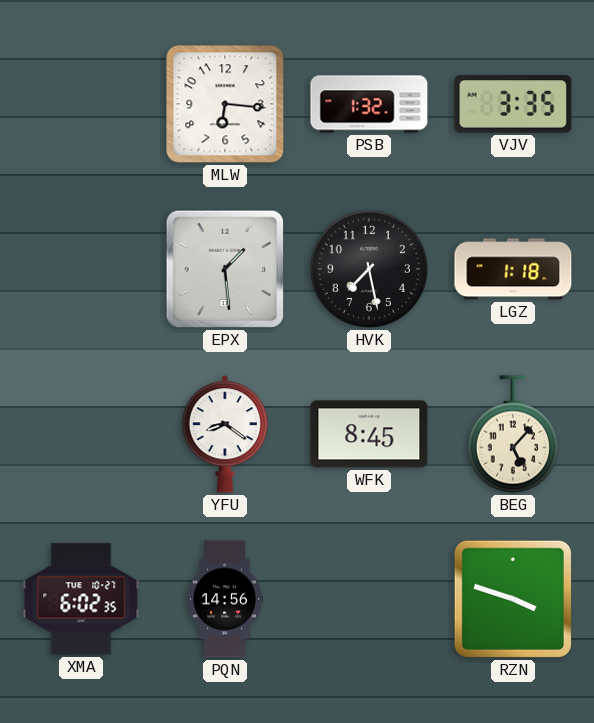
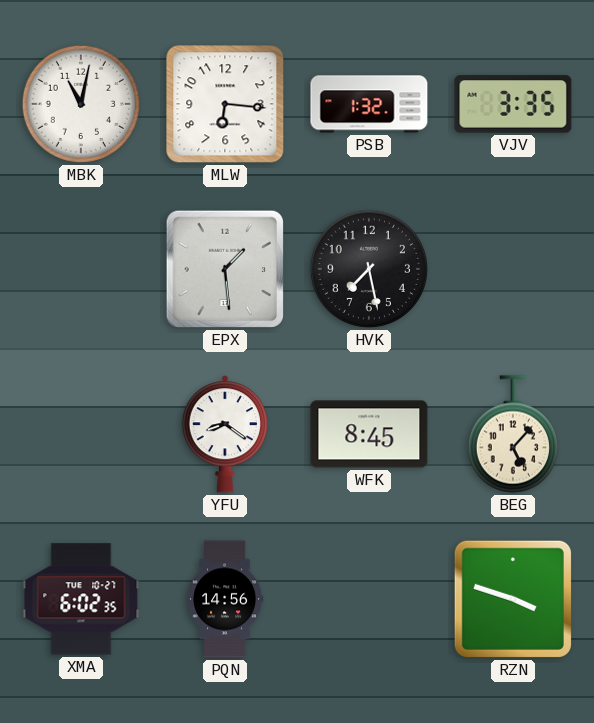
MBK: none -> 11:02 (81, 104)
LGZ: 1:18 -> none (513, 269)
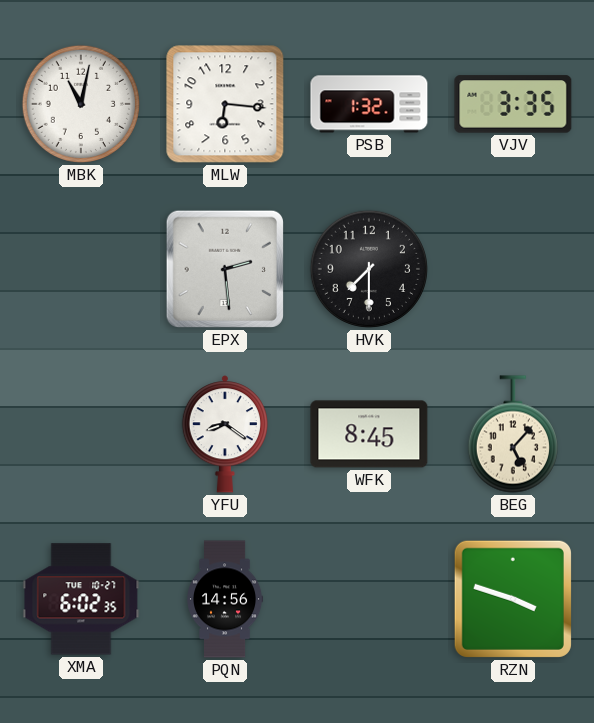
EPX: 1:29 -> 2:29 (225, 269)
HVK: 7:28 -> 7:30 (369, 269)
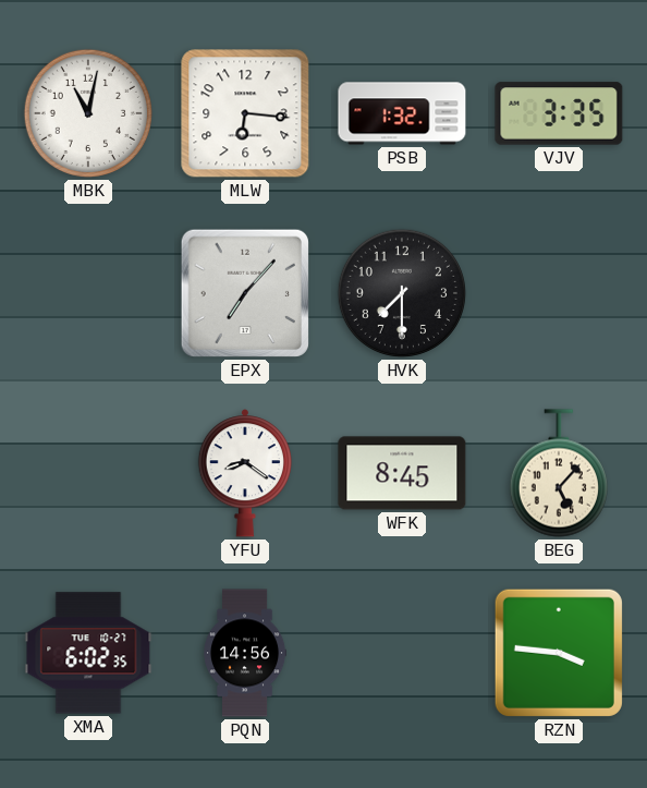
EPX: 2:29 -> 7:07 (245, 293)
RZN: 3:48 -> 3:46 (559, 653)
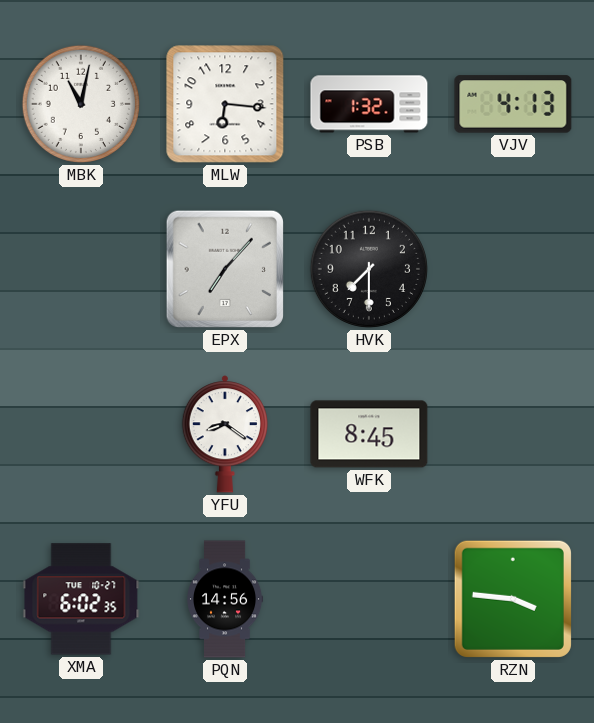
VJV: 3:35 -> 4:13 (513, 104)
BEG: 5:07 -> none (559, 473)
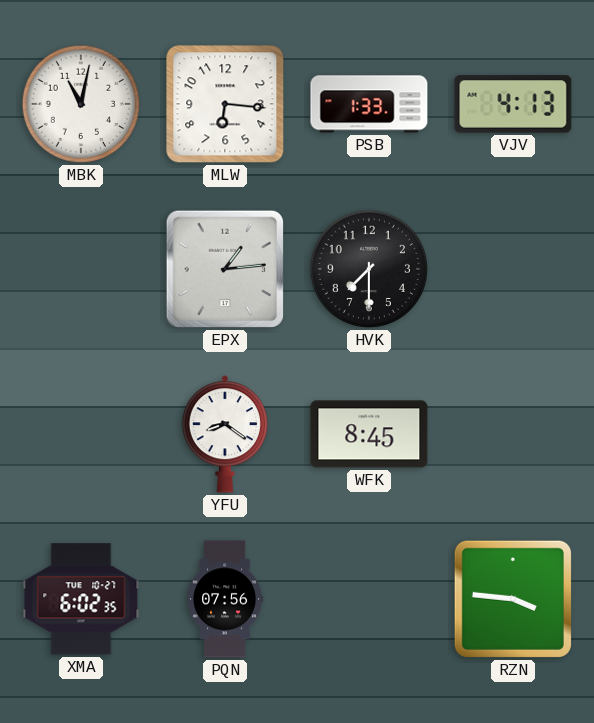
PSB: 1:32 -> 1:33 (369, 104)
EPX: 7:07 -> 1:14 (225, 269)
PQN: 14:56 -> 07:56 (226, 599)
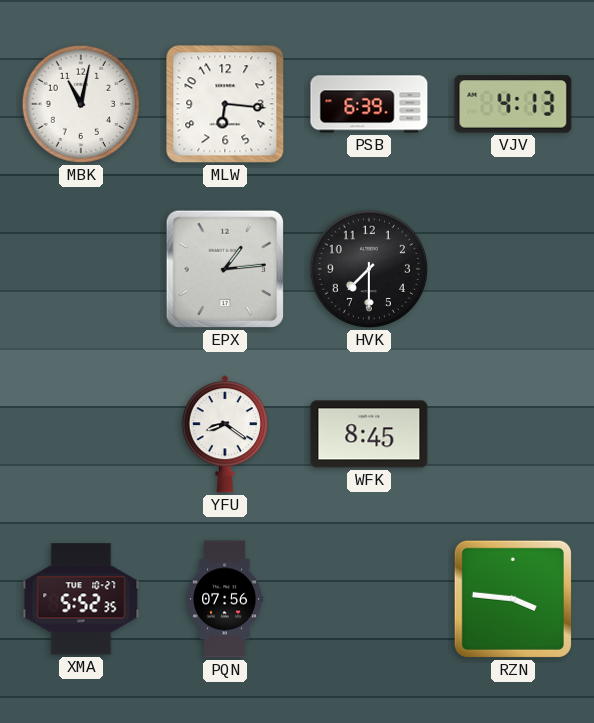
PSB: 1:33 -> 6:39 (369, 104)
XMA: 6:02 -> 5:52 (81, 599)
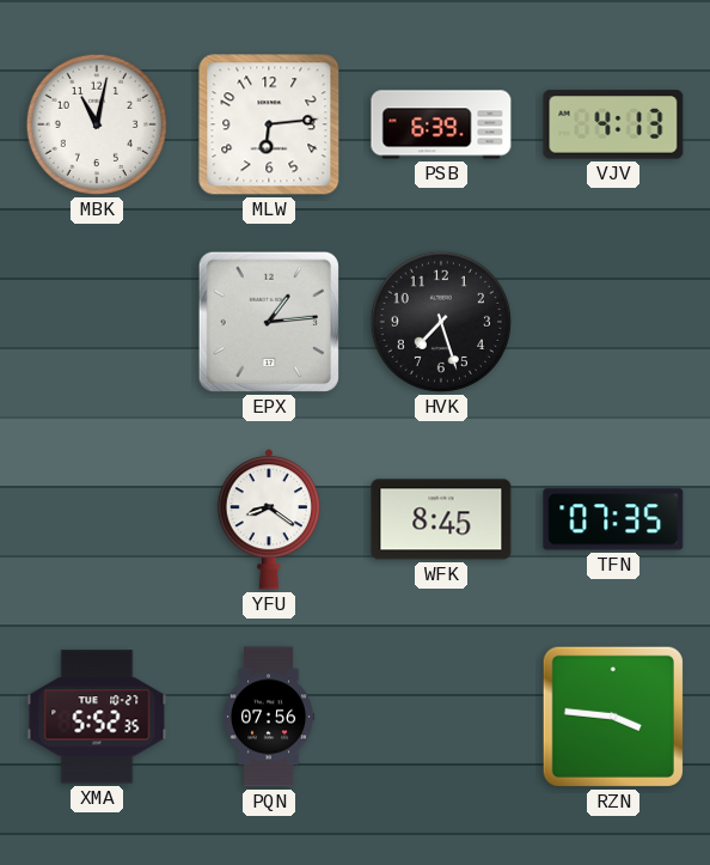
MLW: 6:16 -> 6:14 (269, 124)
HVK: 7:30 -> 7:27 (441, 322)
TFN: none -> 07:35 (613, 519)
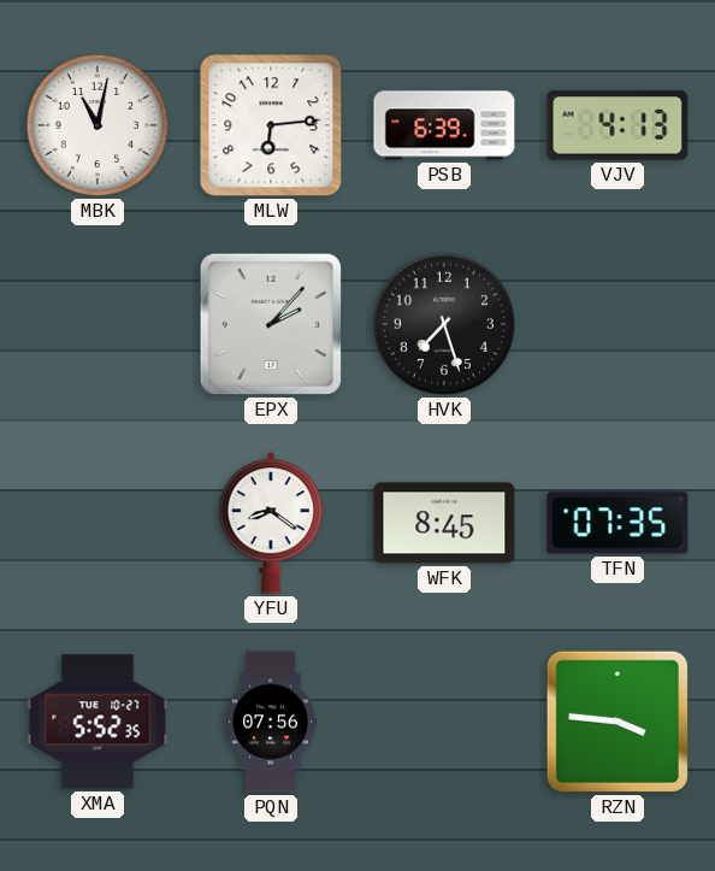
EPX: 1:14 -> 2:07 (271, 324)
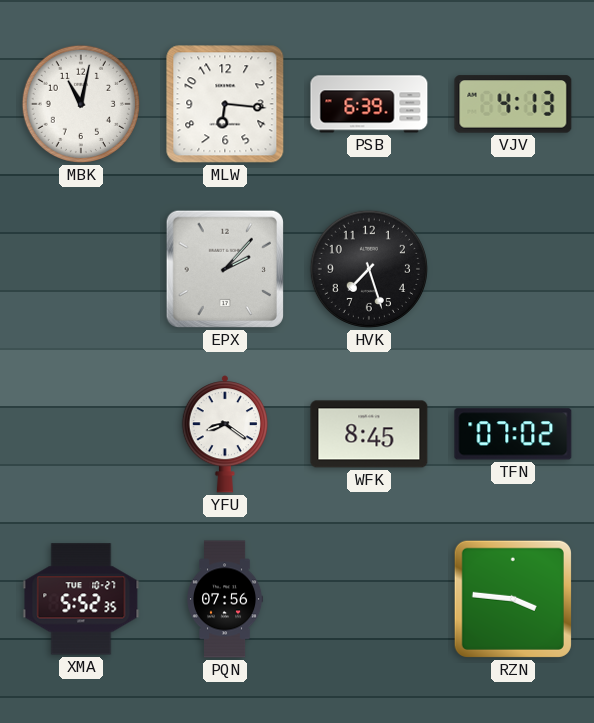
MLW: 6:14 -> 6:16 (225, 104)
TFN: 07:35 -> 07:02 (513, 434)
